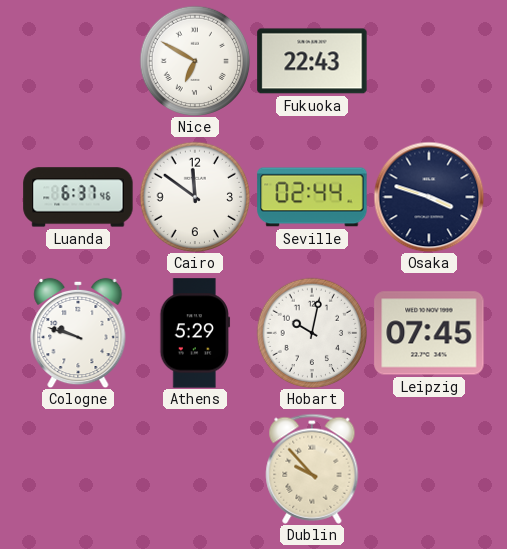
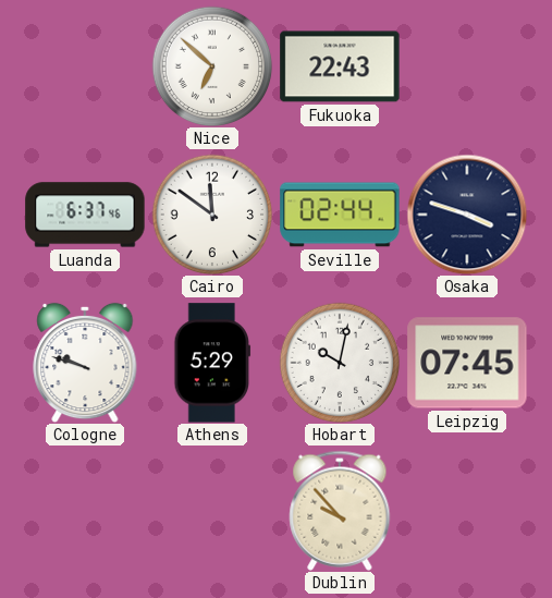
Nice: 6:50 -> 6:52 (212, 66)
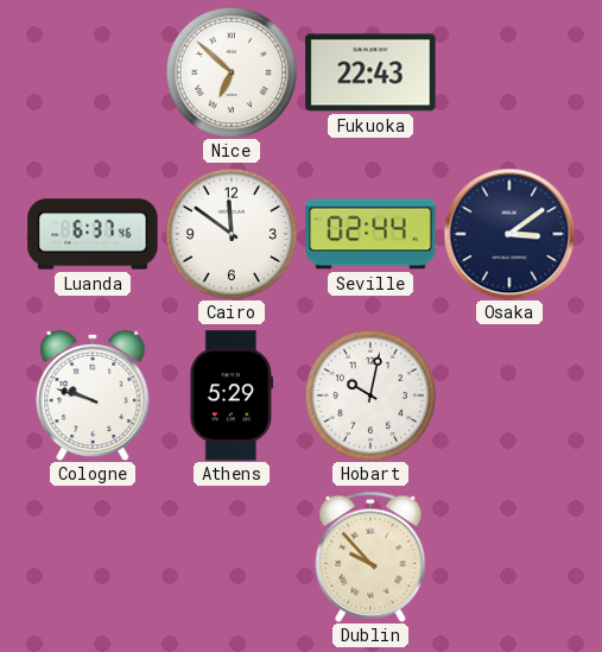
Osaka: 3:48 -> 3:09 (509, 234)
Leipzig: 07:45 -> none (467, 363)
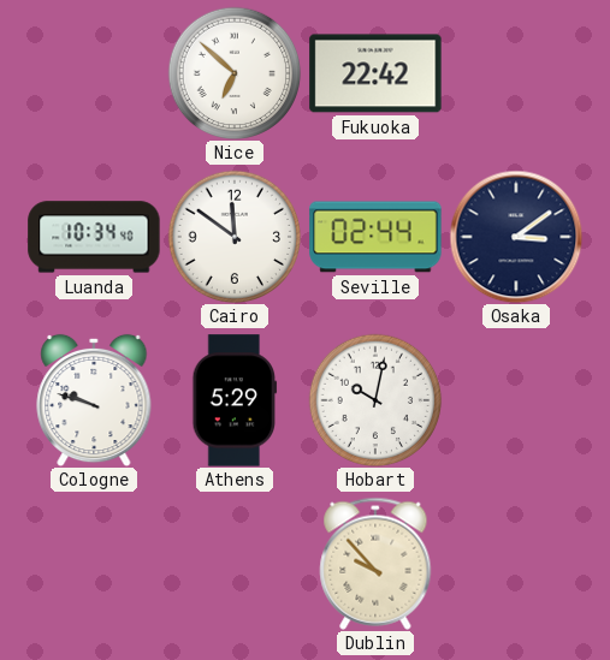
Fukuoka: 22:43 -> 22:42 (375, 73)
Luanda: 6:37 -> 10:34 (94, 237)
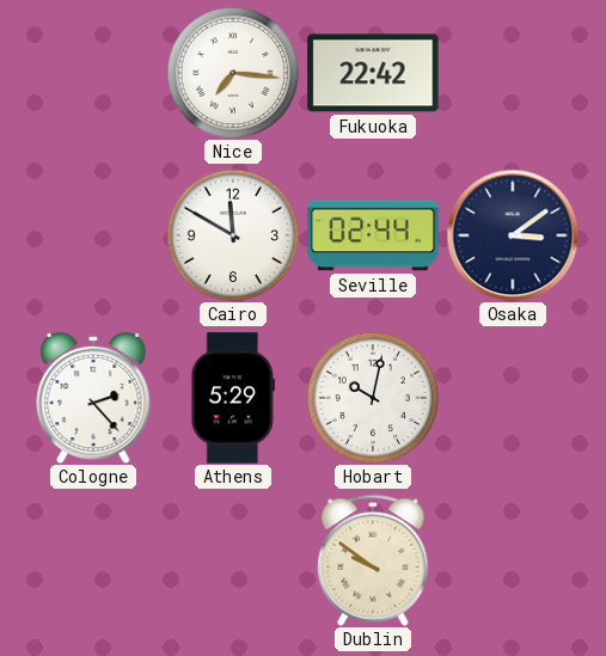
Nice: 6:52 -> 7:16 (233, 73)
Luanda: 10:34 -> none (94, 237)
Cairo: 11:51 -> 11:50 (233, 235)
Cologne: 9:48 -> 2:23 (93, 398)
Dublin: 9:53 -> 9:51 (373, 560)
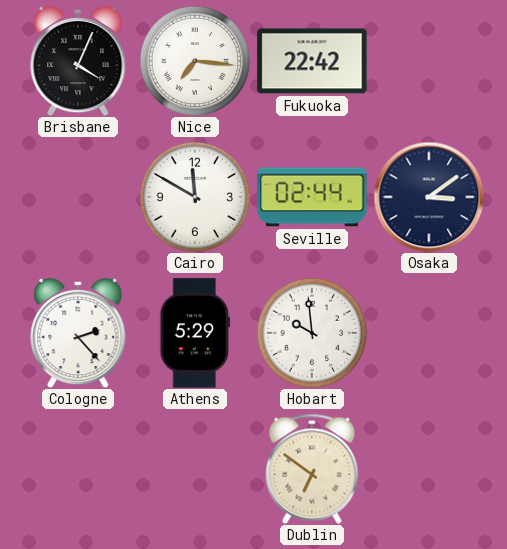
Brisbane: none -> 4:04 (78, 61)
Hobart: 10:02 -> 9:59 (312, 333)
Dublin: 9:51 -> 6:51 (312, 469)
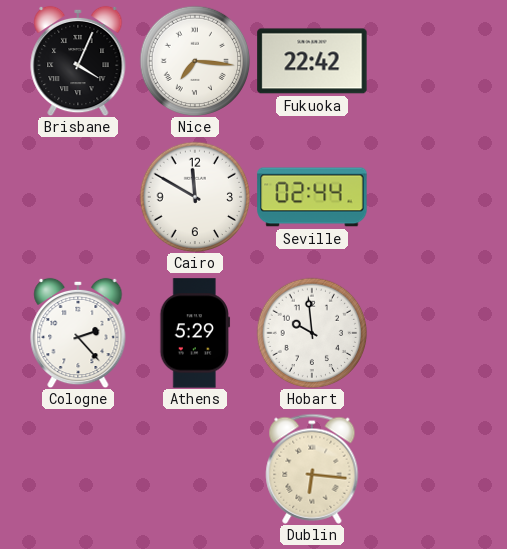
Osaka: 3:09 -> none (429, 197)
Dublin: 6:51 -> 6:16 (312, 469)
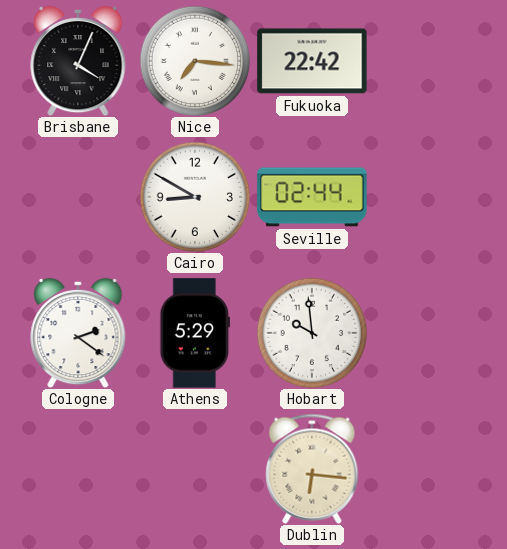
Cairo: 11:50 -> 8:50 (195, 197)
Cologne: 2:23 -> 2:21 (78, 333)
